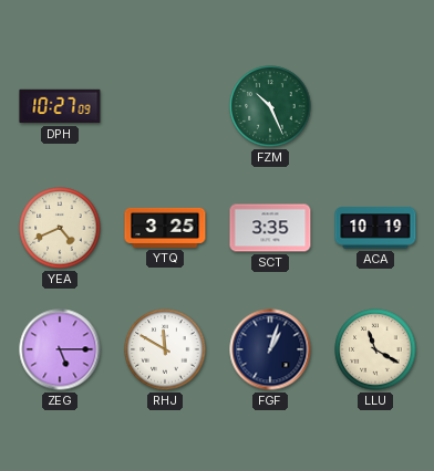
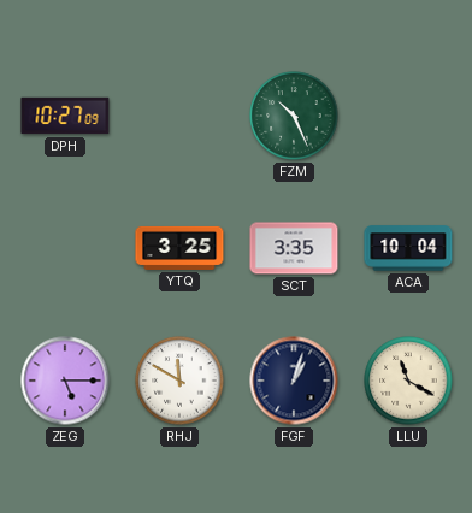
YEA: 4:41 -> none (60, 228)
ACA: 10:19 -> 10:04 (408, 248)
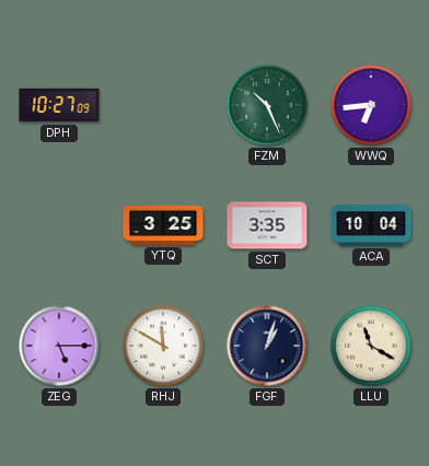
WWQ: none -> 6:44 (371, 105)
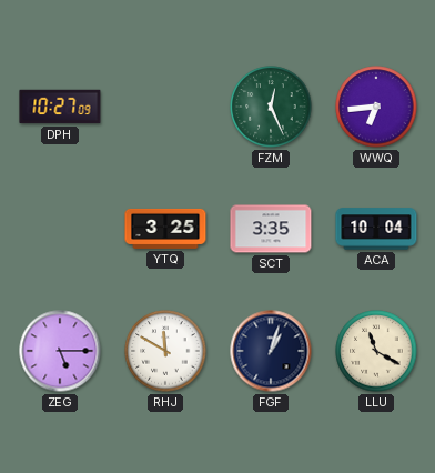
FZM: 10:26 -> 12:26 (271, 107)
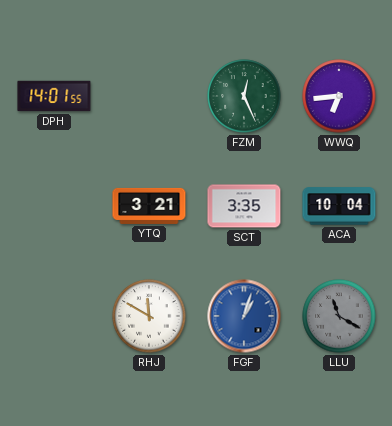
DPH: 10:27 -> 14:01 (54, 96)
YTQ: 3:25 -> 3:21 (149, 206)
ZEG: 5:15 -> none (60, 351)
FGF dial: navy -> blue (244, 316)
LLU dial: cream -> grey (339, 316)
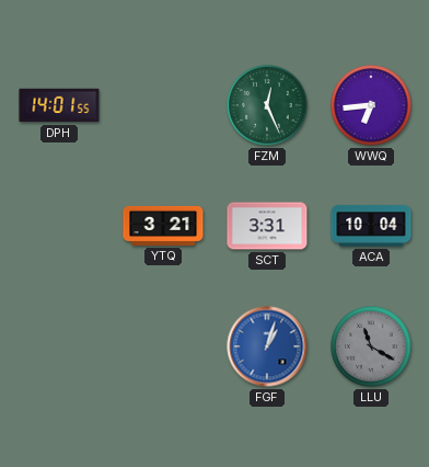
SCT: 3:35 -> 3:31 (267, 226)
RHJ: 11:50 -> none (149, 316)
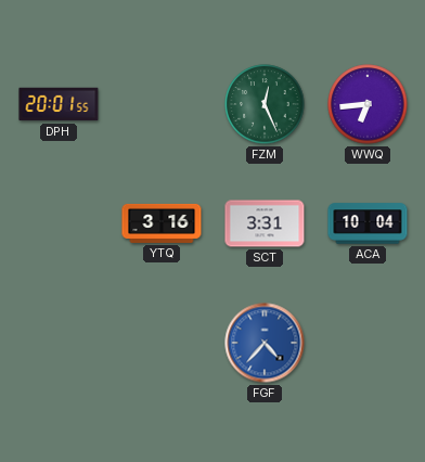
DPH: 14:01 -> 20:01 (59, 104)
YTQ: 3:21 -> 3:16 (162, 223)
FGF: 1:03 -> 4:37 (265, 343)
LLU: 11:20 -> none (371, 346)
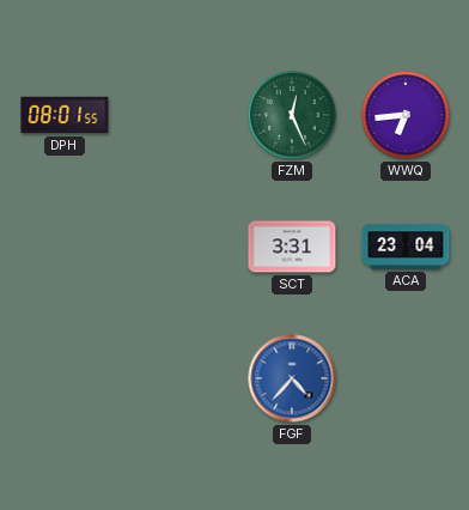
DPH: 20:01 -> 08:01 (65, 115)
YTQ: 3:16 -> none (162, 223)
ACA: 10:04 -> 23:04 (406, 247)
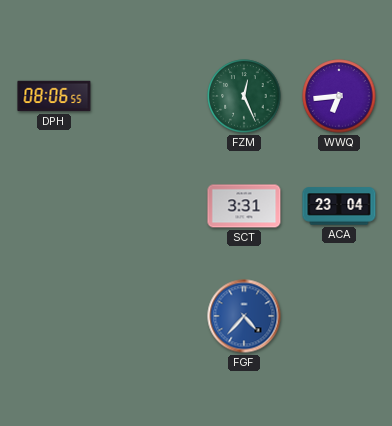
DPH: 08:01 -> 08:06 (54, 96)
